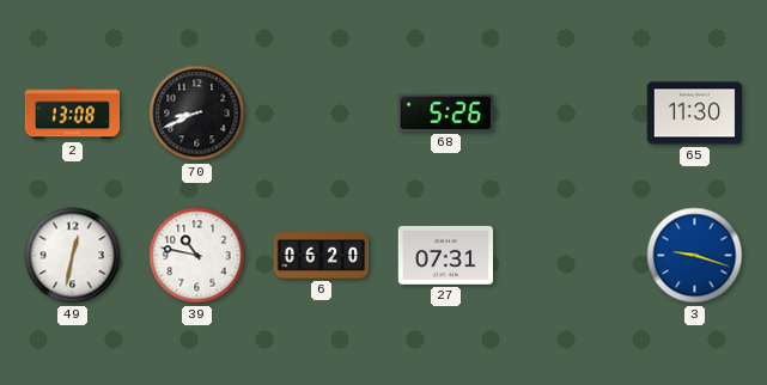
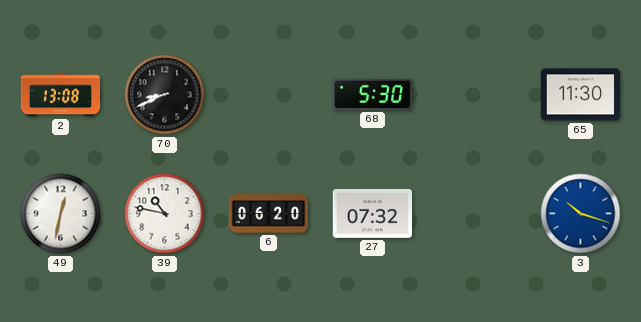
68: 5:26 -> 5:30 (373, 94)
27: 07:31 -> 07:32 (373, 214)
3: 9:18 -> 10:18 (581, 214)
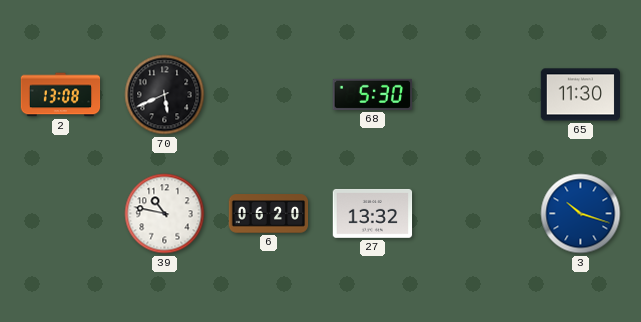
70: 8:41 -> 5:41 (165, 95)
49: 12:32 -> none (61, 214)
27: 07:32 -> 13:32 (373, 214)
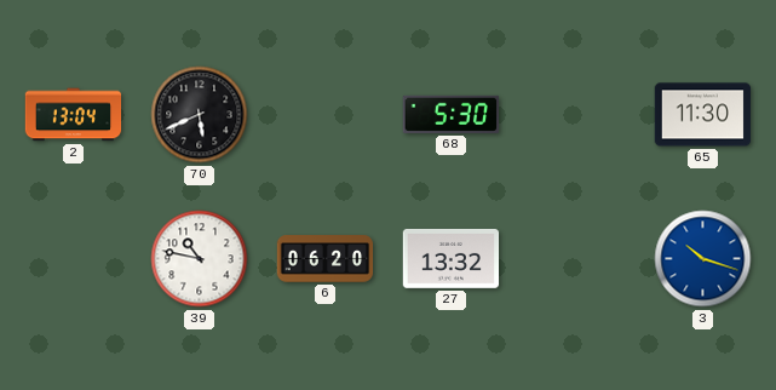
2: 13:08 -> 13:04 (74, 115)
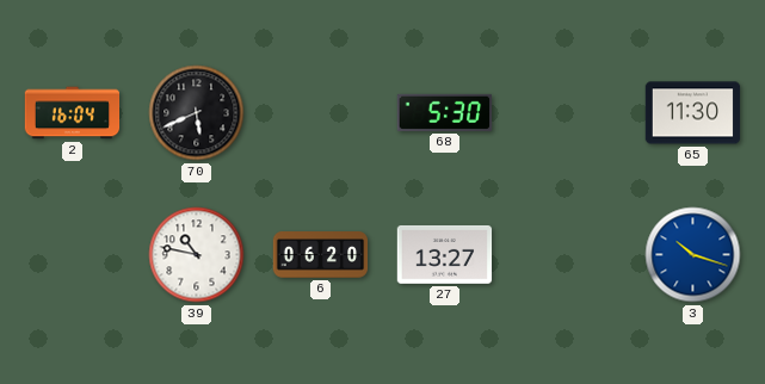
2: 13:04 -> 16:04 (73, 113)
27: 13:32 -> 13:27 (445, 255)
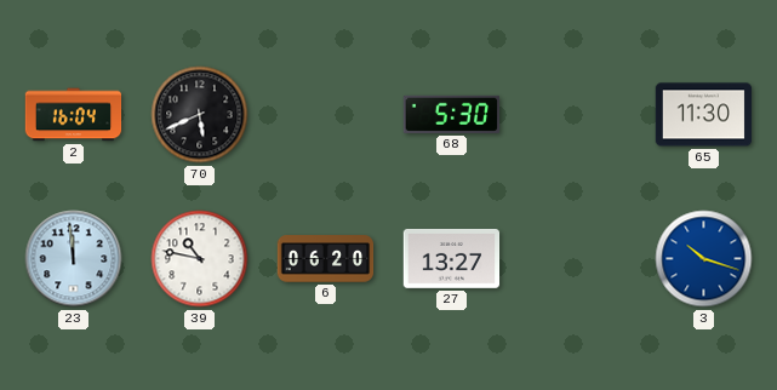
23: none -> 11:59 (74, 259)
